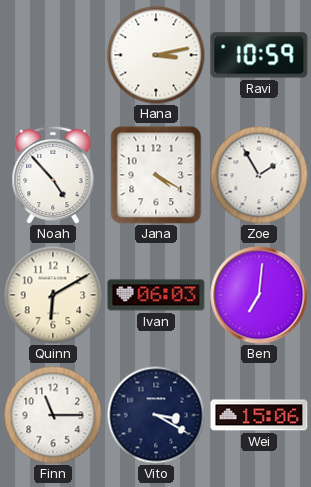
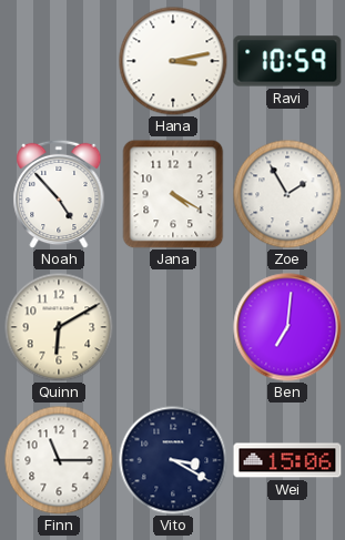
Ivan: 06:03 -> none (156, 295)
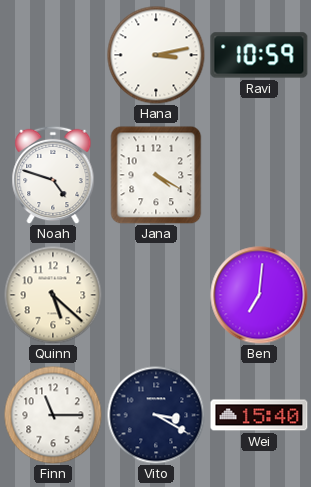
Noah: 4:53 -> 4:48 (53, 175)
Zoe: 1:55 -> none (287, 194)
Quinn: 6:10 -> 5:22 (53, 295)
Wei: 15:06 -> 15:40 (259, 415)
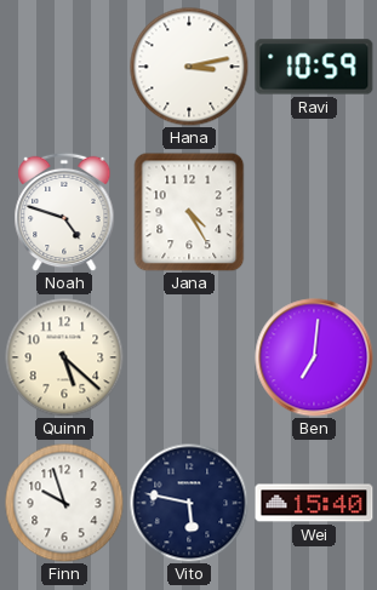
Jana: 4:20 -> 4:25 (189, 212)
Finn: 11:15 -> 9:57 (64, 503)
Vito: 3:20 -> 5:47 (189, 503)
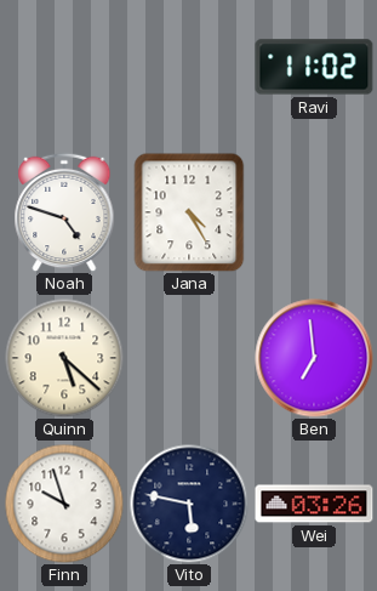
Hana: 3:13 -> none (189, 67)
Ravi: 10:59 -> 11:02 (314, 67)
Ben: 7:01 -> 6:59 (314, 358)
Wei: 15:40 -> 03:26 (314, 504)
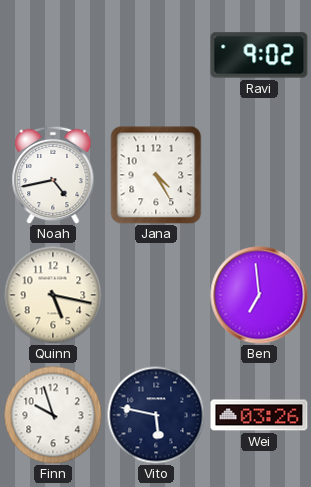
Ravi: 11:02 -> 9:02 (259, 55)
Noah: 4:48 -> 4:43 (53, 175)
Quinn: 5:22 -> 5:17 (53, 295)
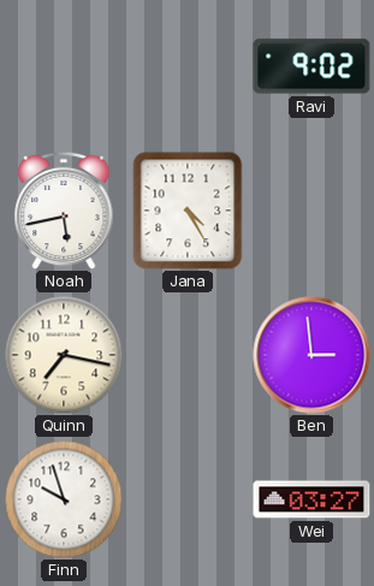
Noah: 4:43 -> 5:43 (64, 211)
Quinn: 5:17 -> 7:17 (64, 355)
Ben: 6:59 -> 2:59 (311, 355)
Vito: 5:47 -> none (156, 415)
Wei: 03:26 -> 03:27 (311, 499)
